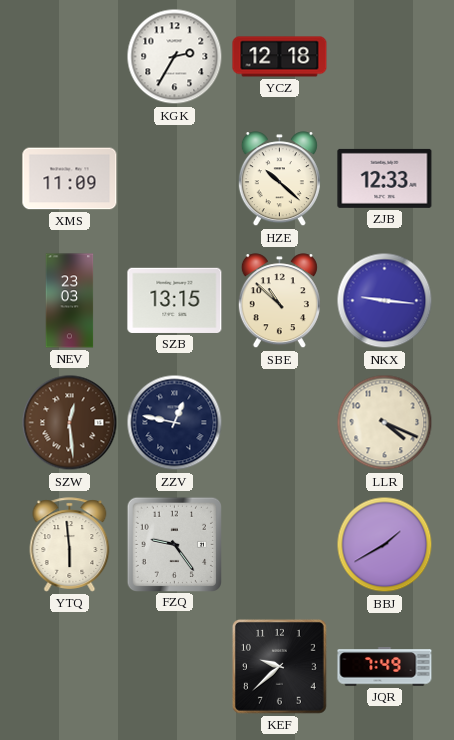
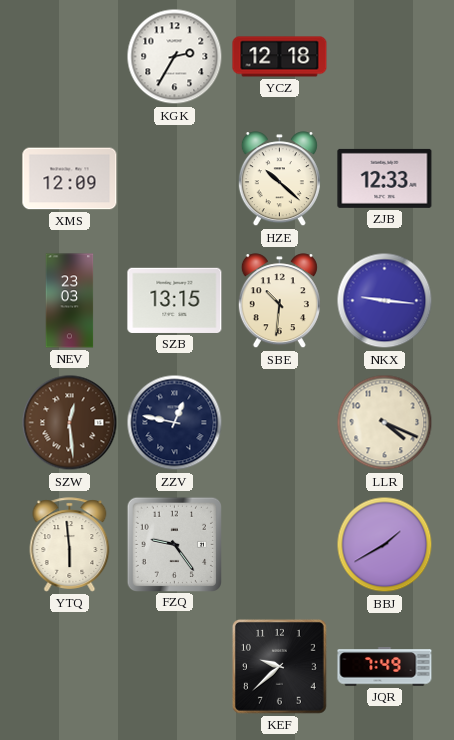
XMS: 11:09 -> 12:09 (70, 179)
SBE: 10:52 -> 10:31 (279, 301)
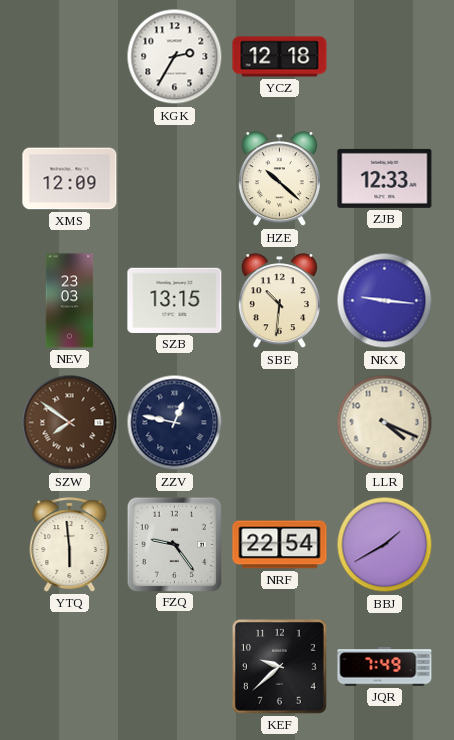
SZW: 12:29 -> 7:51 (70, 423)
NRF: none -> 22:54 (280, 545)
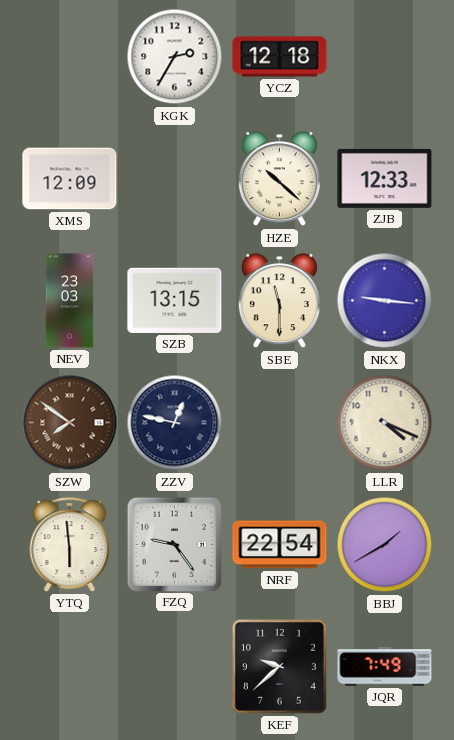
SBE: 10:31 -> 11:30 (279, 301)
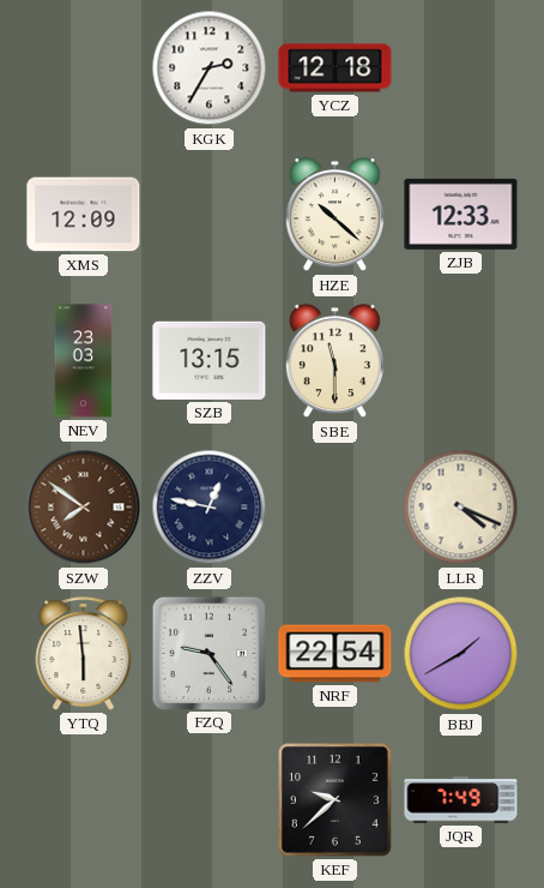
NKX: 9:16 -> none (385, 301)
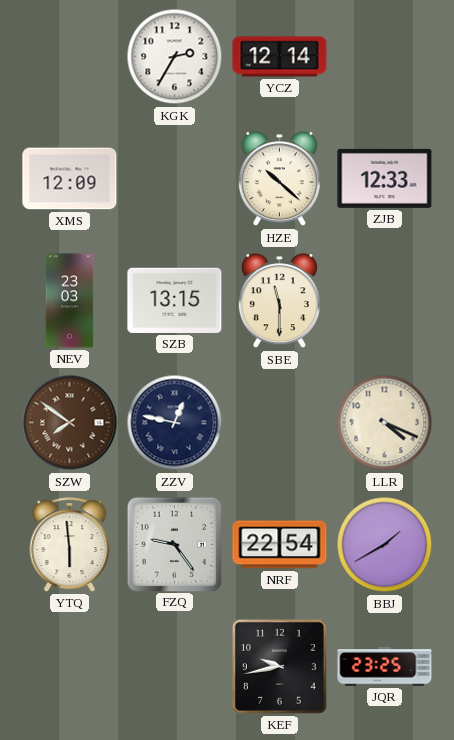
YCZ: 12:18 -> 12:14 (280, 57)
KEF: 9:38 -> 9:43 (279, 666)
JQR: 7:49 -> 23:25 (385, 667)
